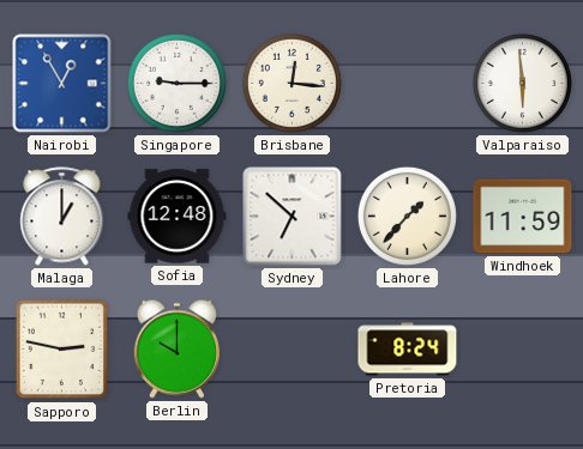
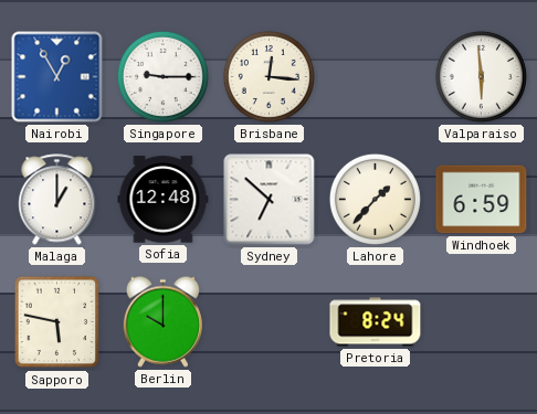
Windhoek: 11:59 -> 6:59 (482, 200)
Sapporo: 2:47 -> 5:47 (57, 322)
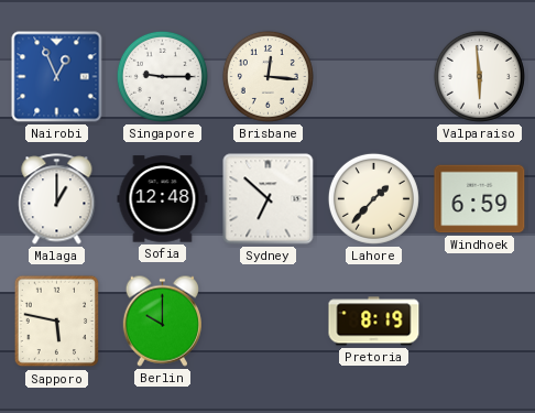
Nairobi: 12:55 -> 12:56 (57, 77)
Pretoria: 8:24 -> 8:19 (374, 322)
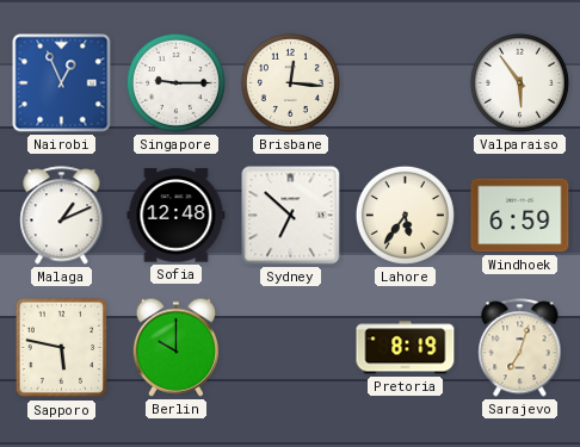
Valparaiso: 5:59 -> 5:54 (519, 82)
Malaga: 1:00 -> 1:11 (62, 216)
Lahore: 1:37 -> 5:36 (405, 215)
Sarajevo: none -> 7:03 (520, 348)
